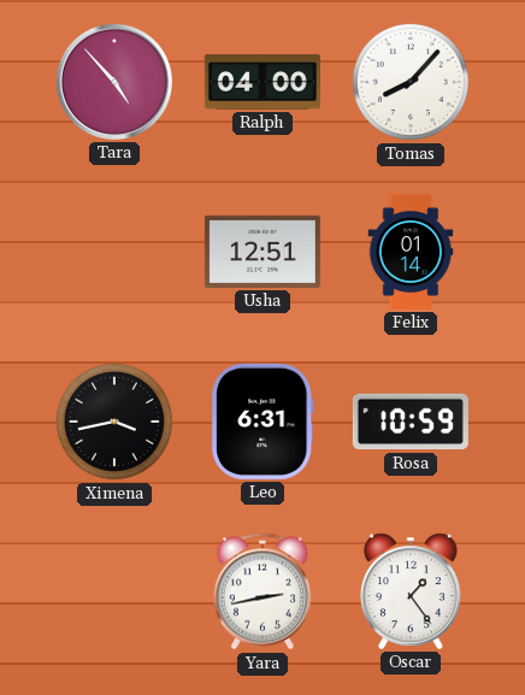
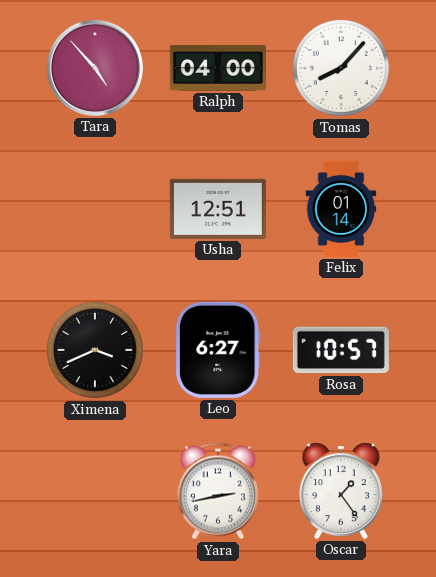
Ximena: 3:43 -> 3:41 (95, 350)
Leo: 6:31 -> 6:27 (218, 350)
Rosa: 10:59 -> 10:57 (341, 350)
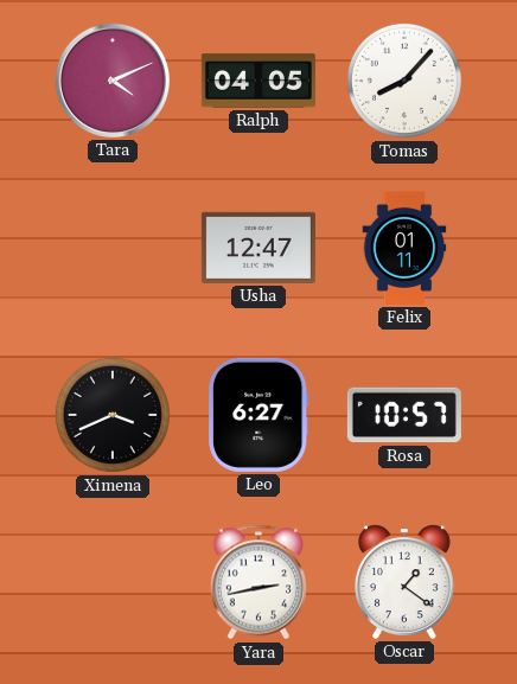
Tara: 4:53 -> 4:11 (113, 81)
Ralph: 04:00 -> 04:05 (258, 81)
Usha: 12:51 -> 12:47 (258, 248)
Felix: 01:14 -> 01:11 (404, 248)
Oscar: 1:24 -> 1:21 (404, 582)
